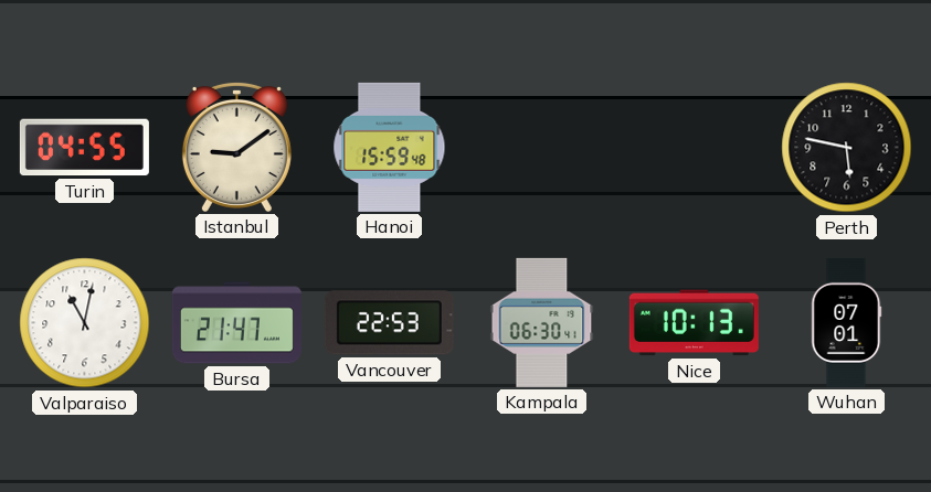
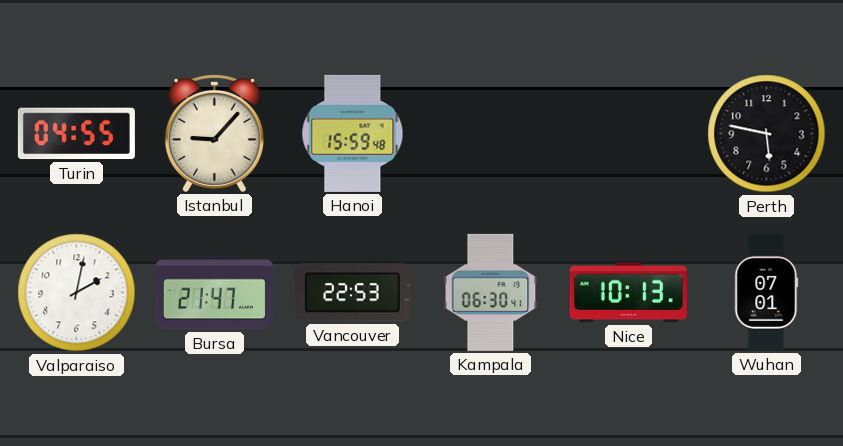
Istanbul: 9:09 -> 9:07 (214, 133)
Valparaiso: 11:02 -> 2:02 (77, 293)
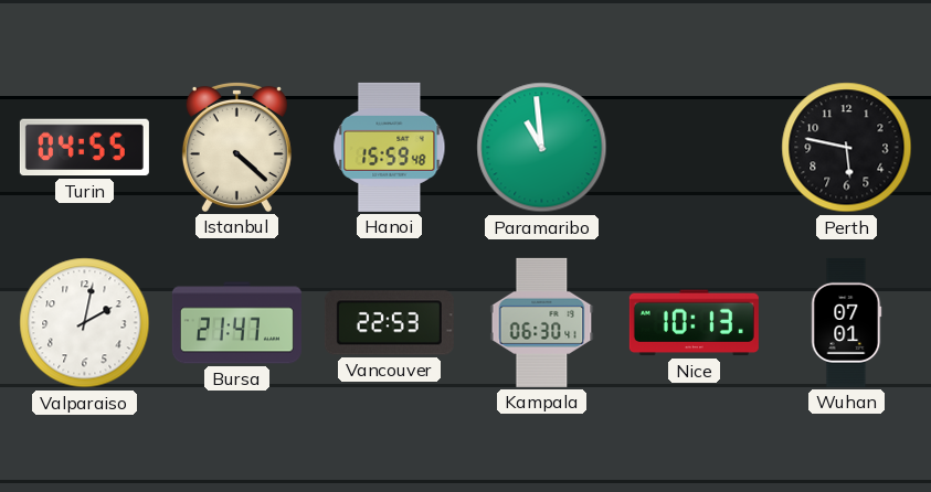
Istanbul: 9:07 -> 4:22 (236, 147)
Paramaribo: none -> 10:59 (542, 148)
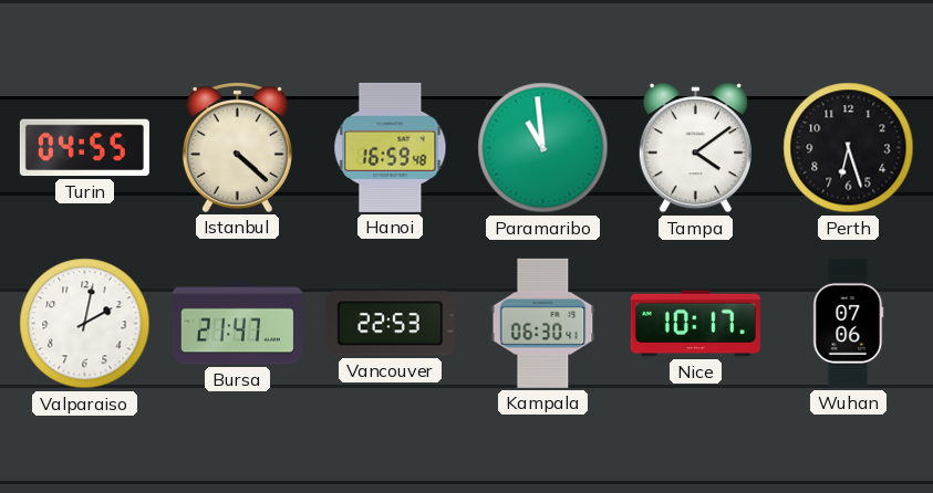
Hanoi: 15:59 -> 16:59 (391, 147)
Tampa: none -> 4:09 (695, 148)
Perth: 5:47 -> 6:27 (849, 148)
Nice: 10:13 -> 10:17 (695, 324)
Wuhan: 07:01 -> 07:06 (849, 323)
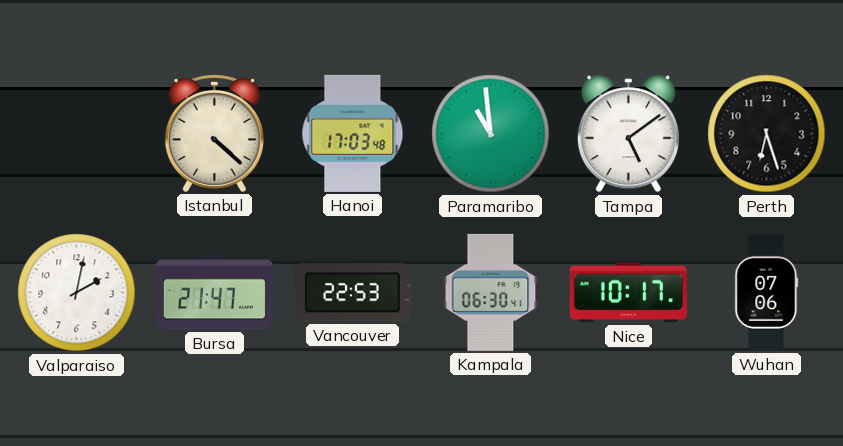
Turin: 04:55 -> none (84, 148)
Hanoi: 16:59 -> 17:03 (353, 133)
Tampa: 4:09 -> 5:09 (628, 134)
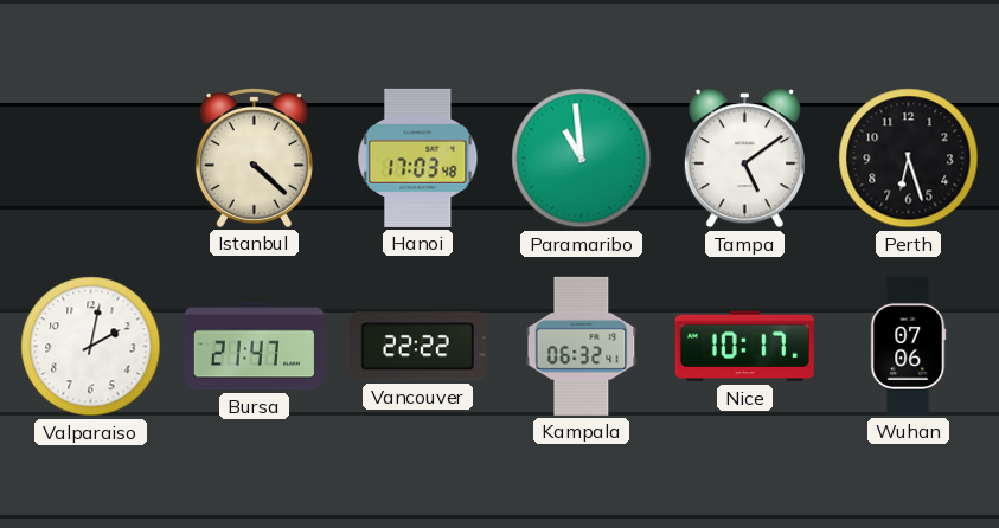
Vancouver: 22:53 -> 22:22 (417, 347)
Kampala: 06:30 -> 06:32 (582, 346)
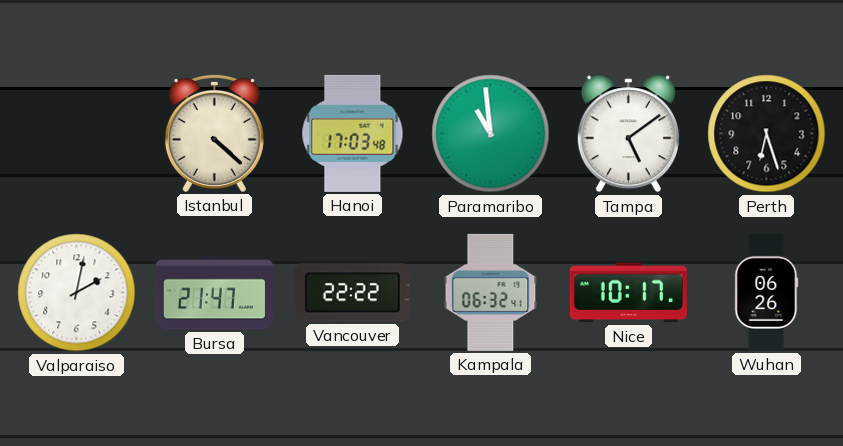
Wuhan: 07:06 -> 06:26 (767, 292)
